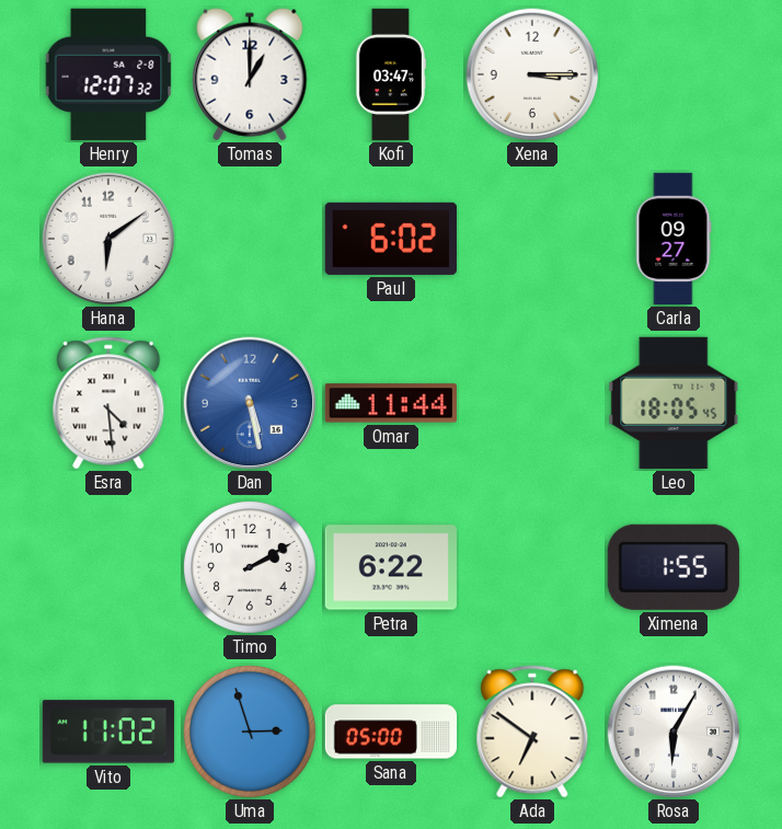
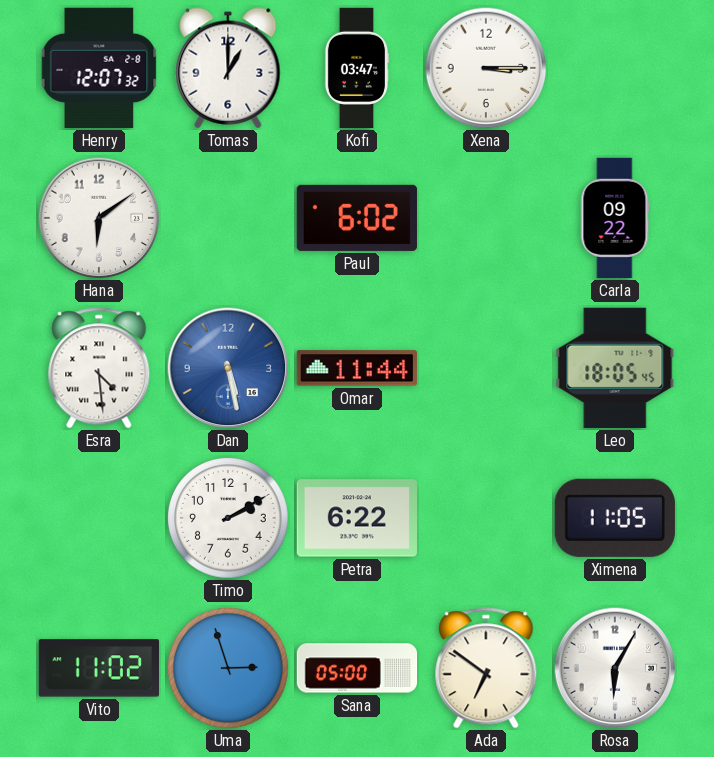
Carla: 09:27 -> 09:22 (615, 218)
Ximena: 1:55 -> 11:05 (615, 518)
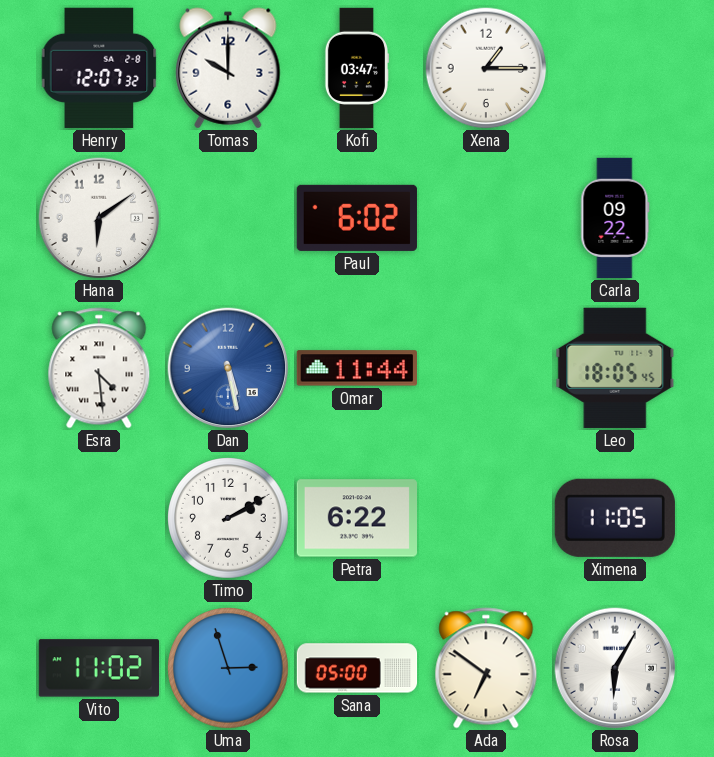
Tomas: 1:00 -> 10:00 (228, 68)
Xena: 3:15 -> 1:15 (486, 68)
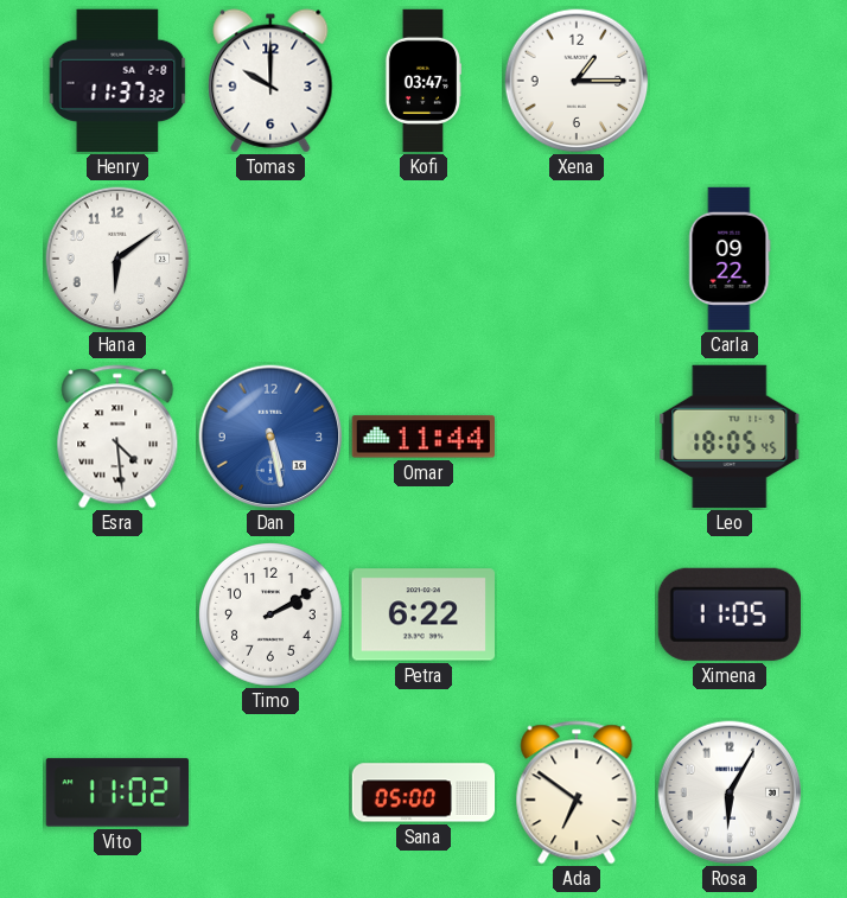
Henry: 12:07 -> 11:37 (117, 81)
Paul: 6:02 -> none (357, 218)
Uma: 2:57 -> none (229, 669)
